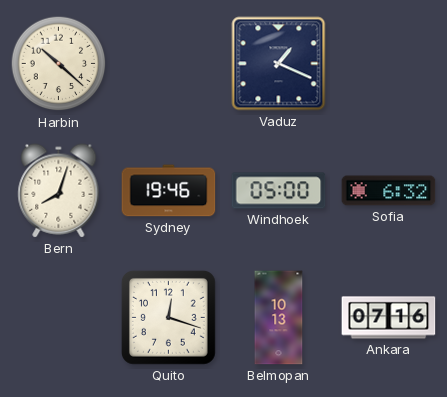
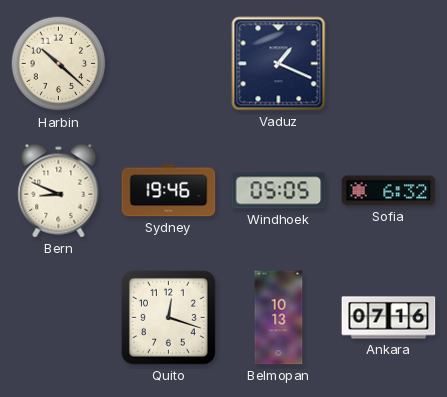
Bern: 8:03 -> 8:49 (59, 191)
Windhoek: 05:00 -> 05:05 (279, 191)
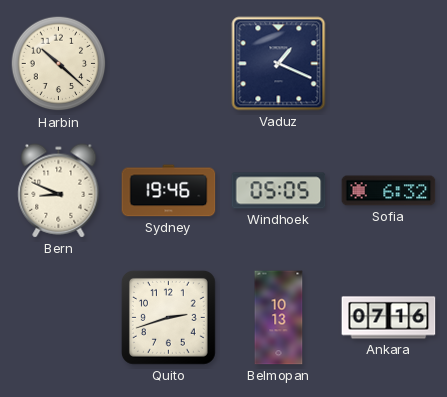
Quito: 12:18 -> 2:42 (168, 317)
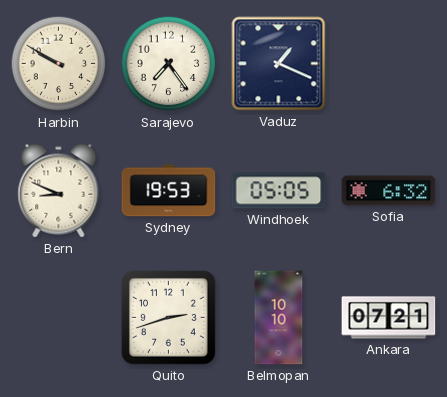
Harbin: 10:22 -> 9:50 (59, 64)
Sarajevo: none -> 7:24 (169, 64)
Sydney: 19:46 -> 19:53 (169, 191)
Belmopan: 10:13 -> 10:10 (279, 318)
Ankara: 07:16 -> 07:21 (389, 318)
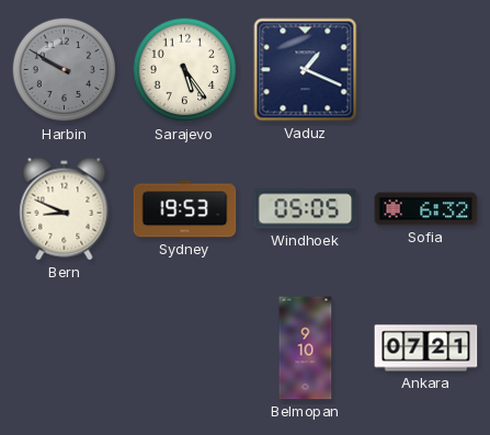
Harbin dial: cream -> grey (65, 70)
Sarajevo: 7:24 -> 5:24 (185, 70)
Quito: 2:42 -> none (168, 317)
Belmopan: 10:10 -> 9:10 (306, 348)
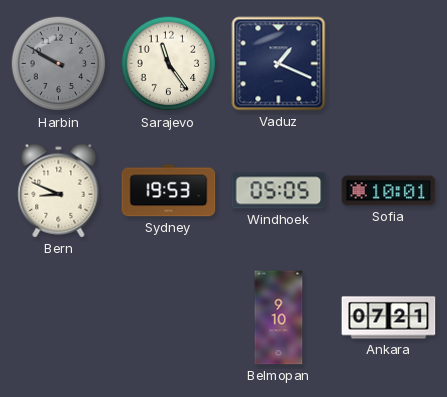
Sarajevo: 5:24 -> 11:24 (169, 64)
Sofia: 6:32 -> 10:01 (389, 191)
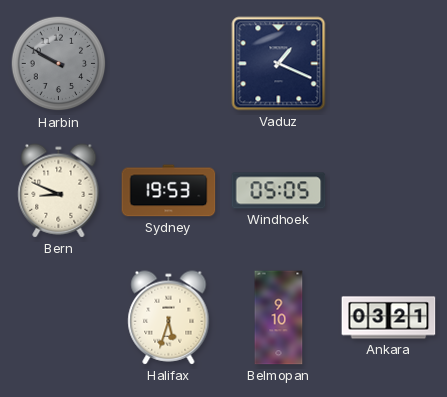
Sarajevo: 11:24 -> none (169, 64)
Sofia: 10:01 -> none (389, 191)
Halifax: none -> 5:33 (169, 318)
Ankara: 07:21 -> 03:21 (389, 318)
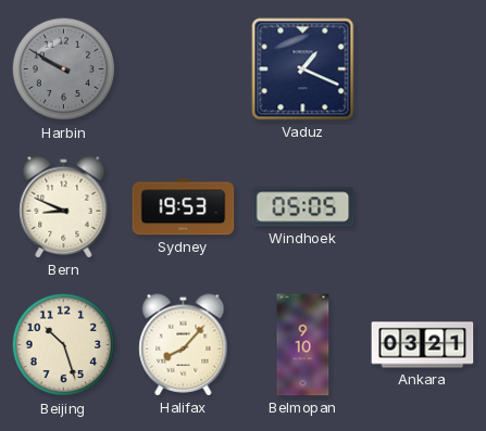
Beijing: none -> 10:27 (64, 345)
Halifax: 5:33 -> 8:07 (184, 345)
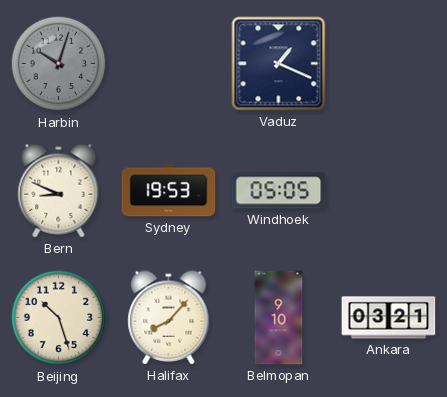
Harbin: 9:50 -> 10:03 (59, 64)
